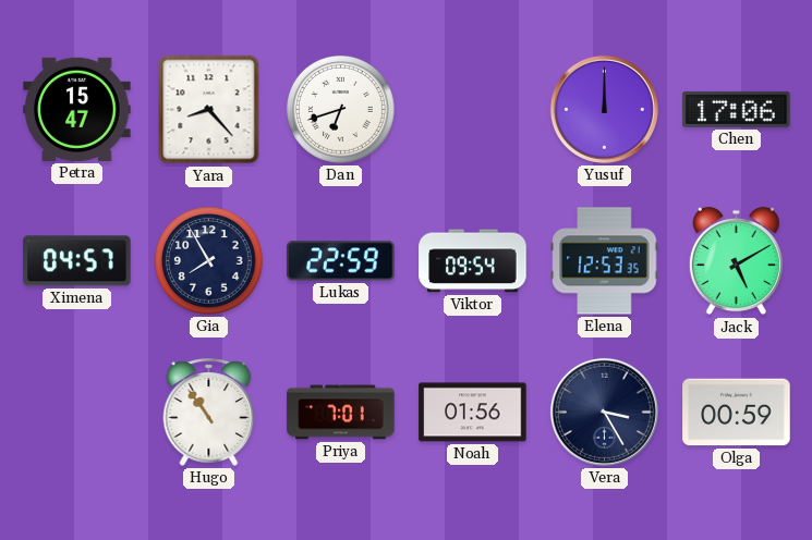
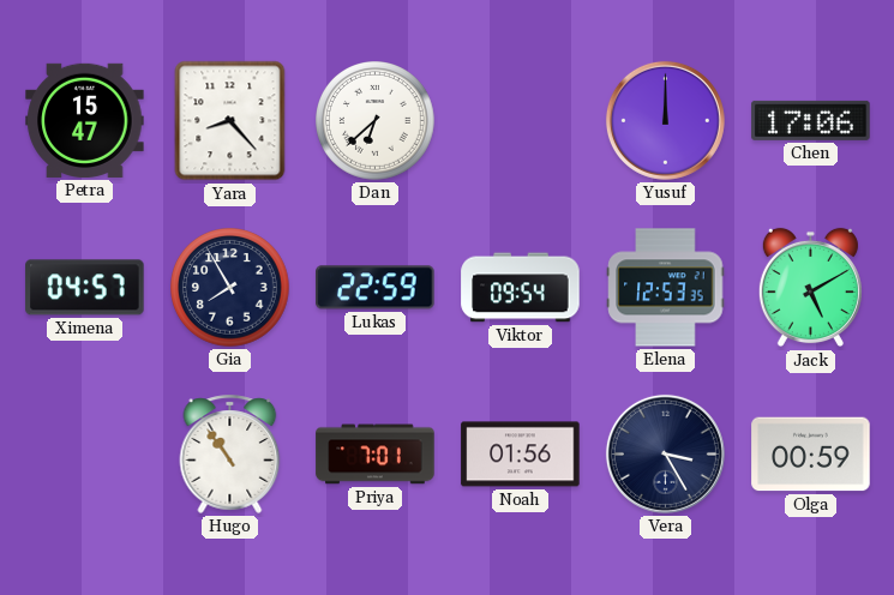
Dan: 6:42 -> 6:38 (376, 121)
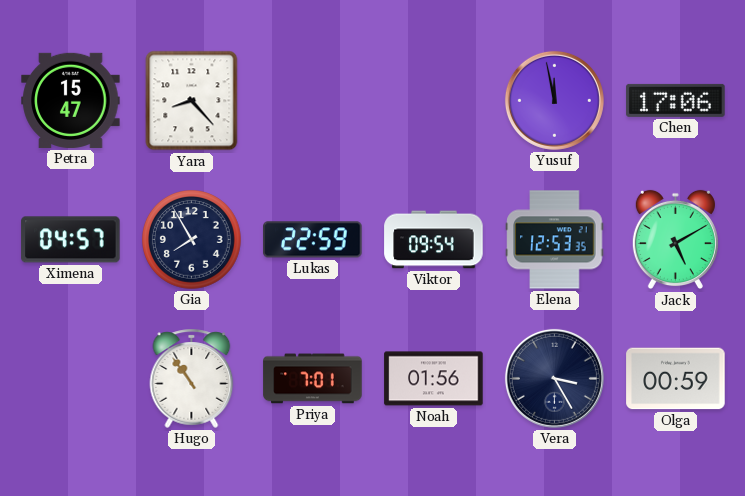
Dan: 6:38 -> none (376, 121)
Yusuf: 12:00 -> 11:58 (554, 100)
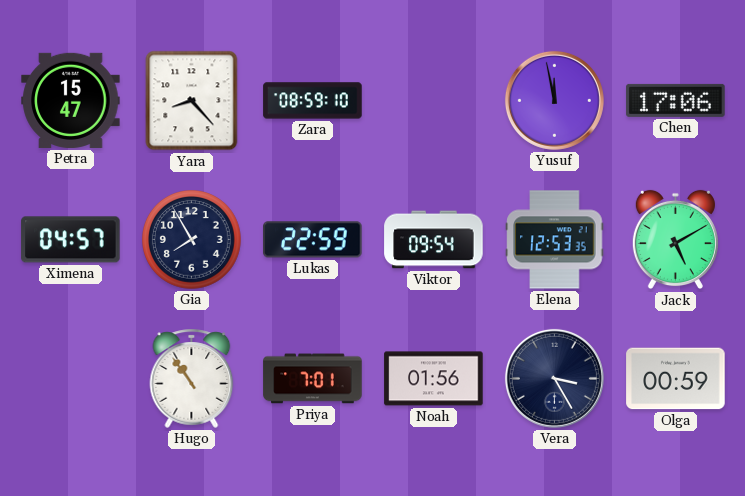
Zara: none -> 08:59 (313, 101)
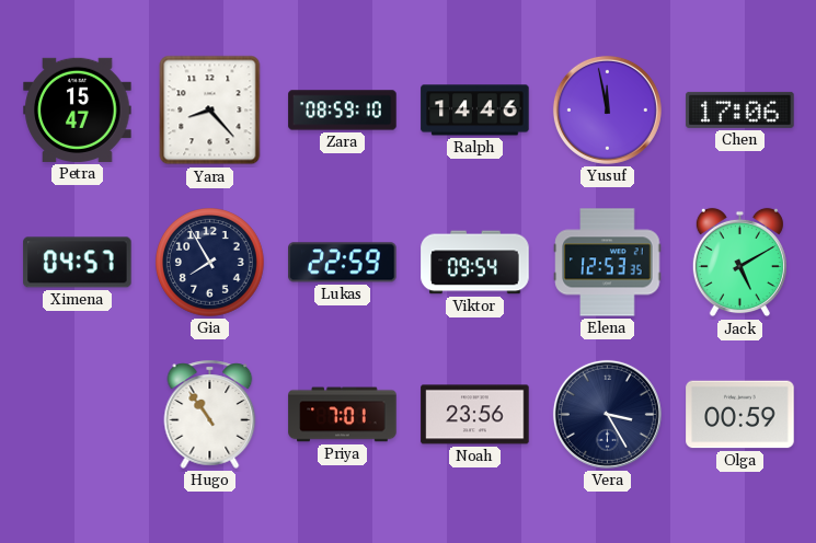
Ralph: none -> 14:46 (475, 111)
Noah: 01:56 -> 23:56 (475, 415)
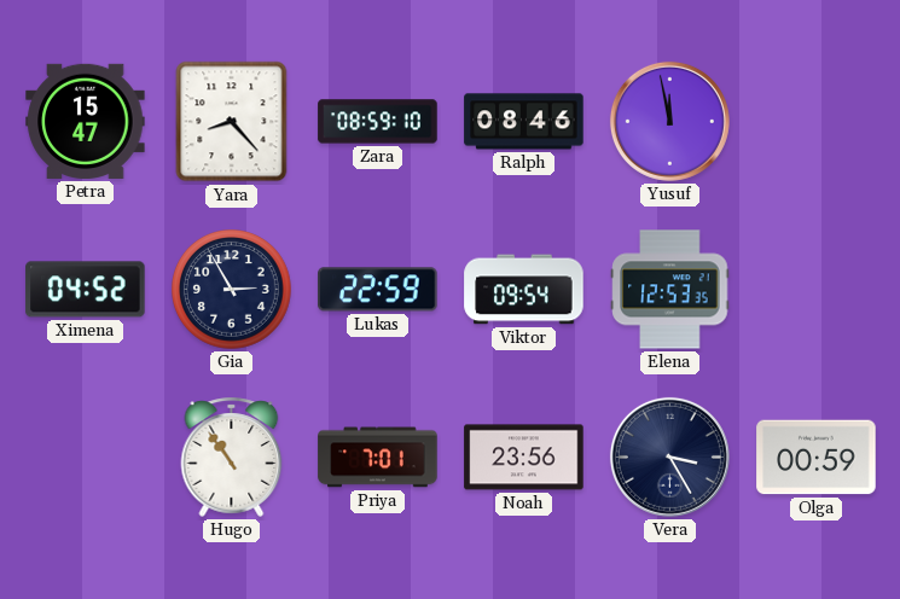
Ralph: 14:46 -> 08:46 (524, 122)
Chen: 17:06 -> none (740, 109)
Ximena: 04:57 -> 04:52 (86, 290)
Gia: 7:55 -> 2:55 (232, 290)
Jack: 5:10 -> none (739, 263)
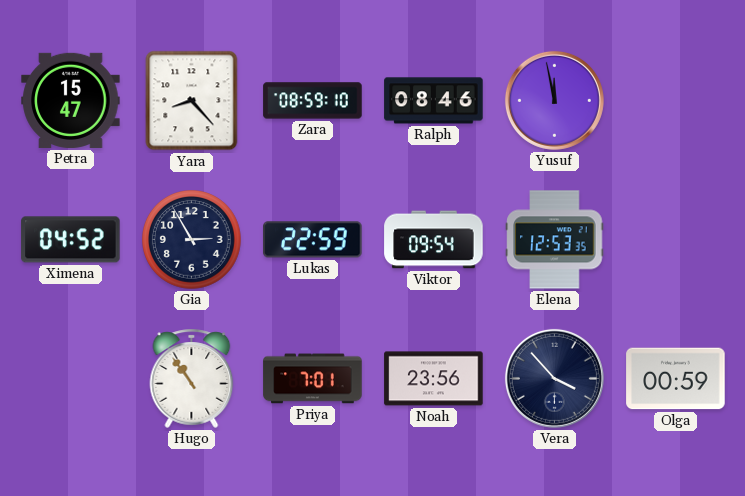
Vera: 3:25 -> 3:53 (554, 378)
